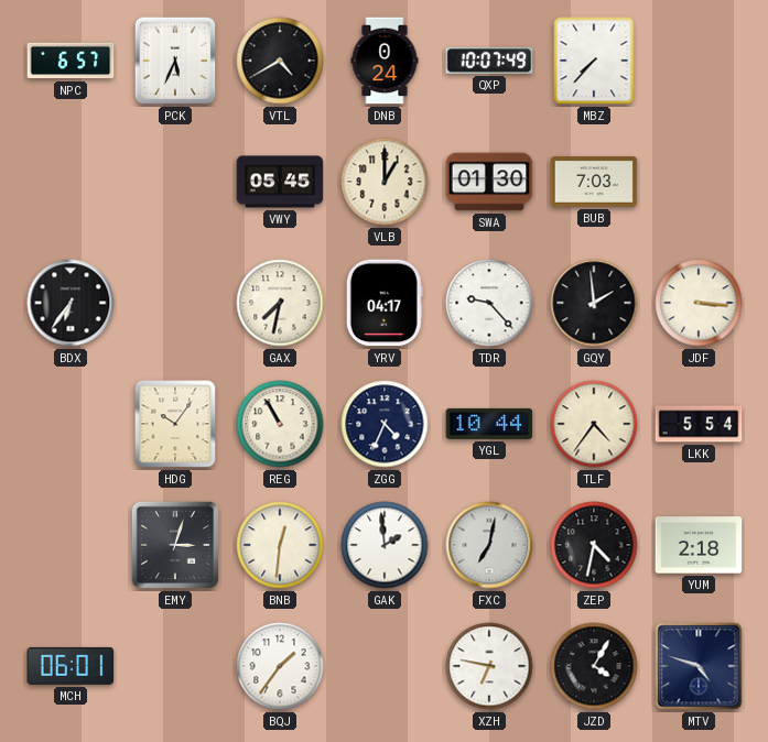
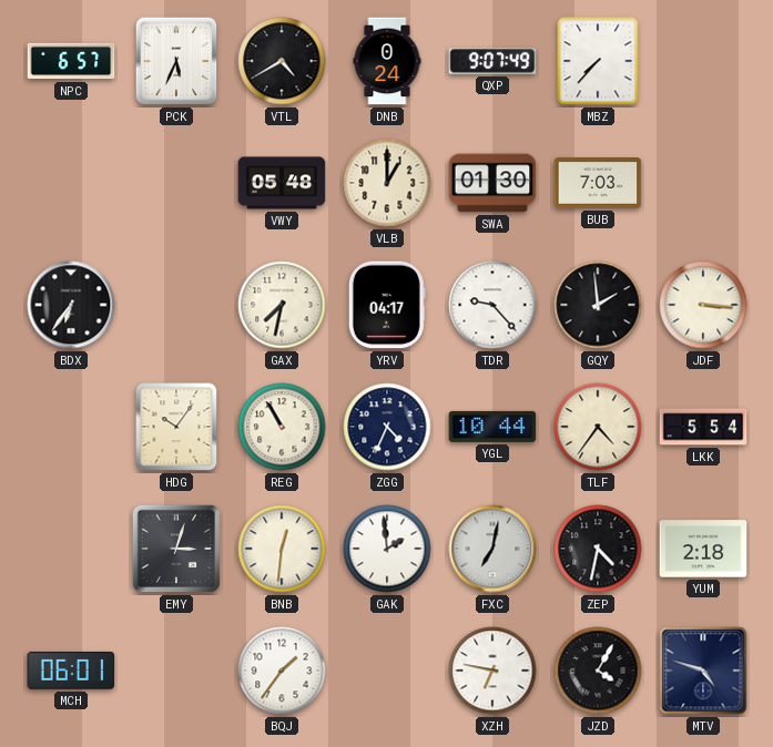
QXP: 10:07 -> 9:07 (492, 61)
VWY: 05:45 -> 05:48 (282, 183)
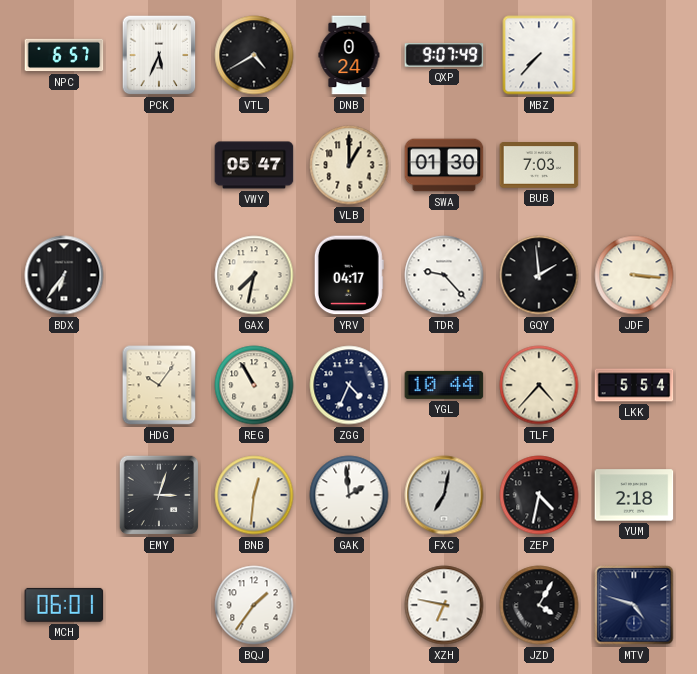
VWY: 05:48 -> 05:47 (254, 165)
TLF: 4:36 -> 4:37 (539, 385)
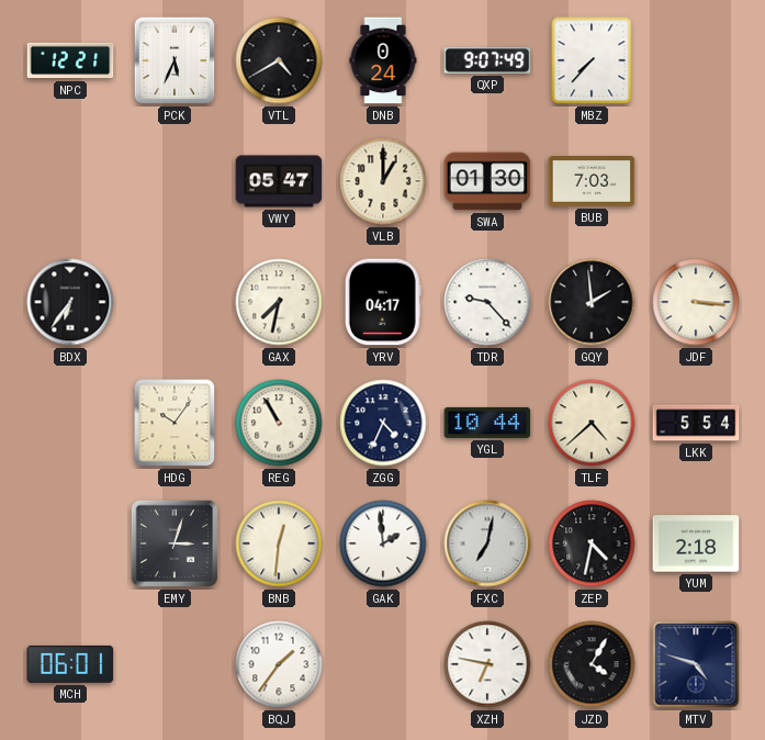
NPC: 6:57 -> 12:21 (70, 60)
TLF: 4:37 -> 4:38 (592, 423)
